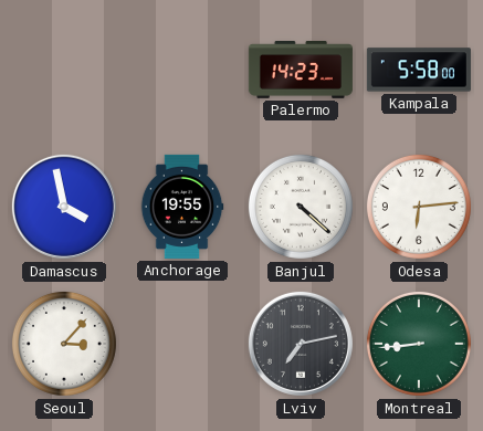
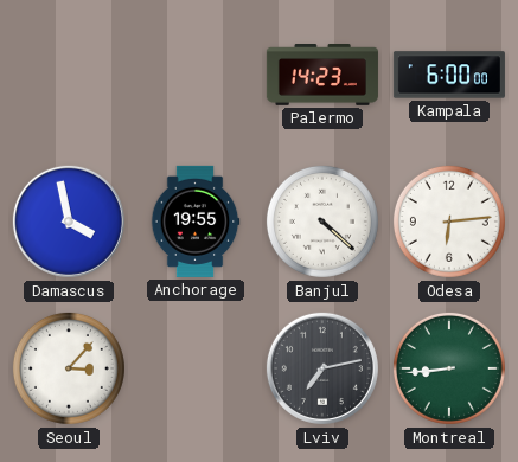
Kampala: 5:58 -> 6:00 (449, 75)
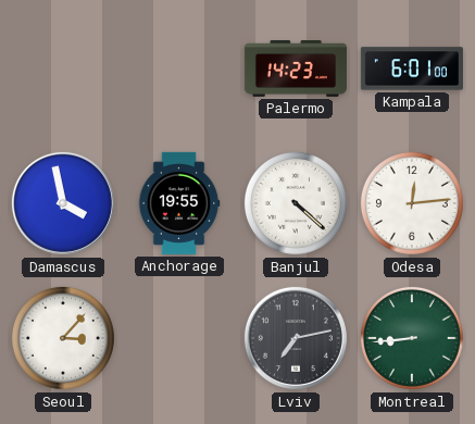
Kampala: 6:00 -> 6:01 (412, 68)
Odesa: 6:14 -> 12:14 (412, 203)
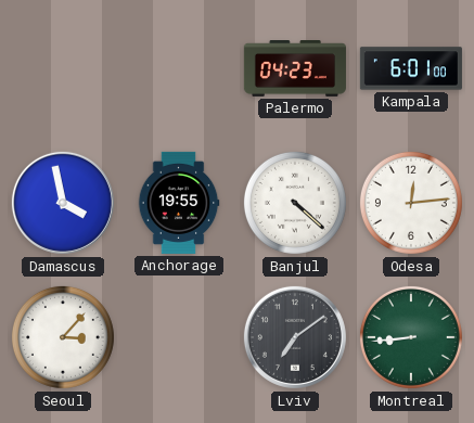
Palermo: 14:23 -> 04:23 (295, 69)
Lviv: 7:13 -> 7:09 (295, 337)
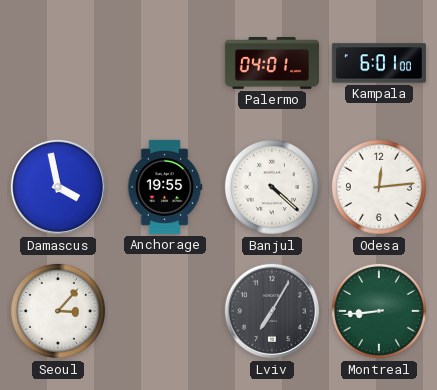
Palermo: 04:23 -> 04:01 (272, 64)
Lviv: 7:09 -> 7:05 (272, 311)
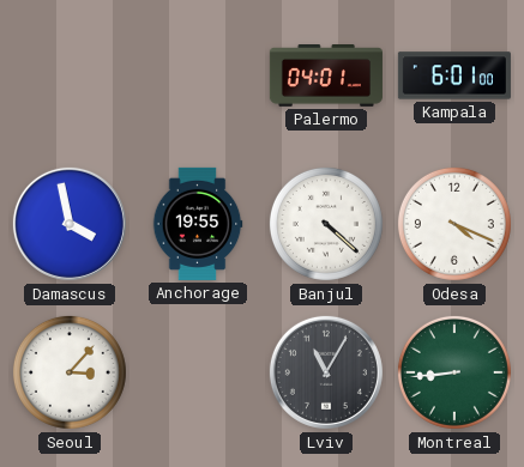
Odesa: 12:14 -> 4:19 (454, 224)
Lviv: 7:05 -> 11:05 (326, 372)
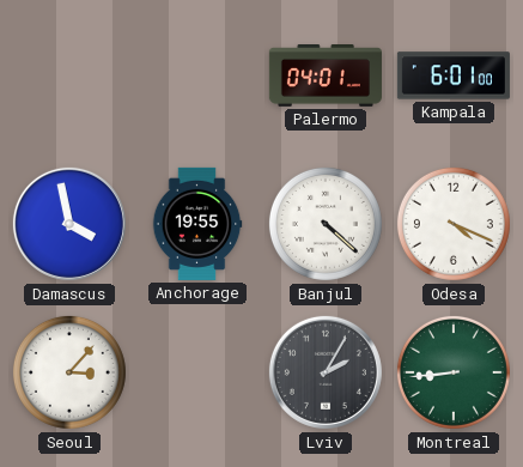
Lviv: 11:05 -> 2:05 (326, 372)
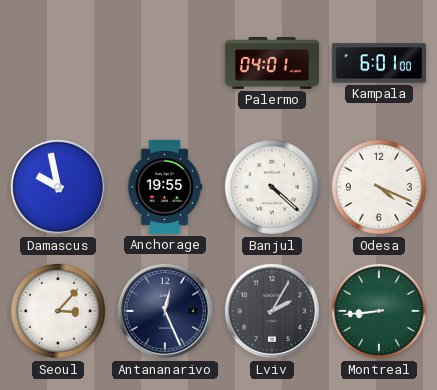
Damascus: 3:58 -> 9:58 (58, 187)
Antananarivo: none -> 12:26 (165, 311)
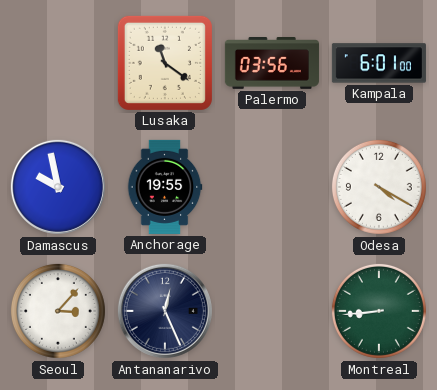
Lusaka: none -> 11:21 (165, 63)
Palermo: 04:01 -> 03:56 (272, 64)
Banjul: 4:22 -> none (272, 187)
Odesa: 4:19 -> 4:20 (379, 187)
Lviv: 2:05 -> none (272, 311)
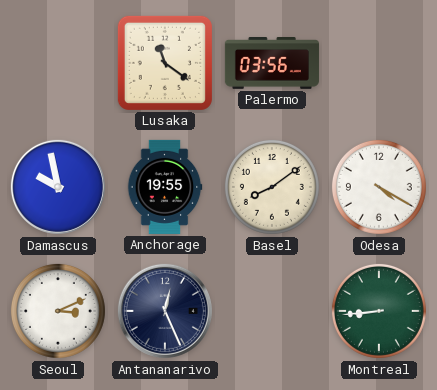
Kampala: 6:01 -> none (379, 63)
Basel: none -> 8:09 (272, 187)
Seoul: 3:07 -> 3:11 (58, 311)
